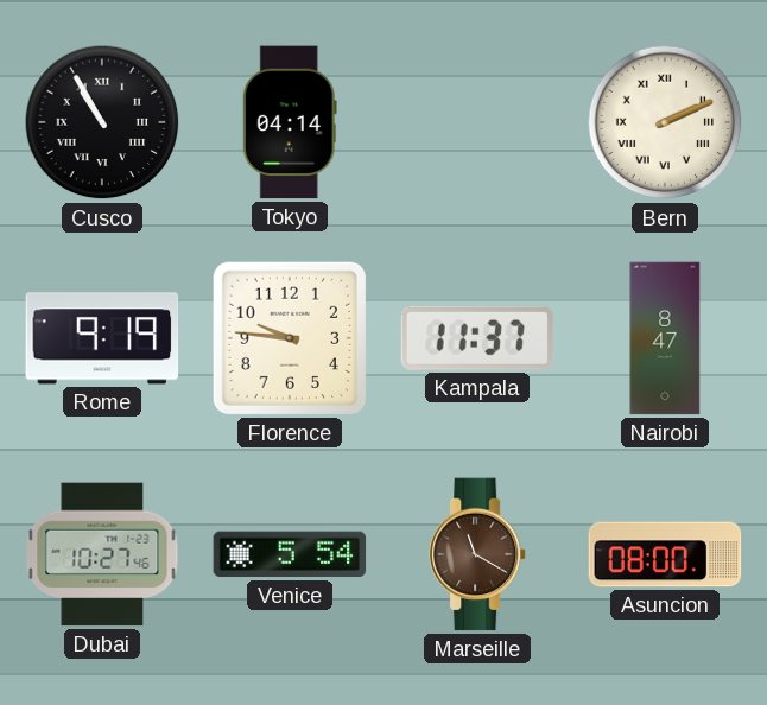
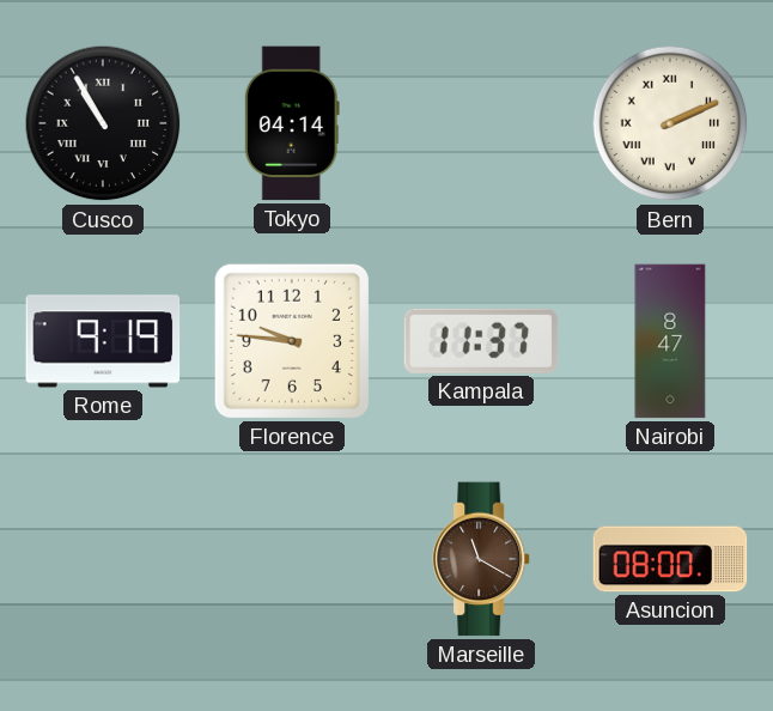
Dubai: 10:27 -> none (102, 554)
Venice: 5:54 -> none (290, 554)
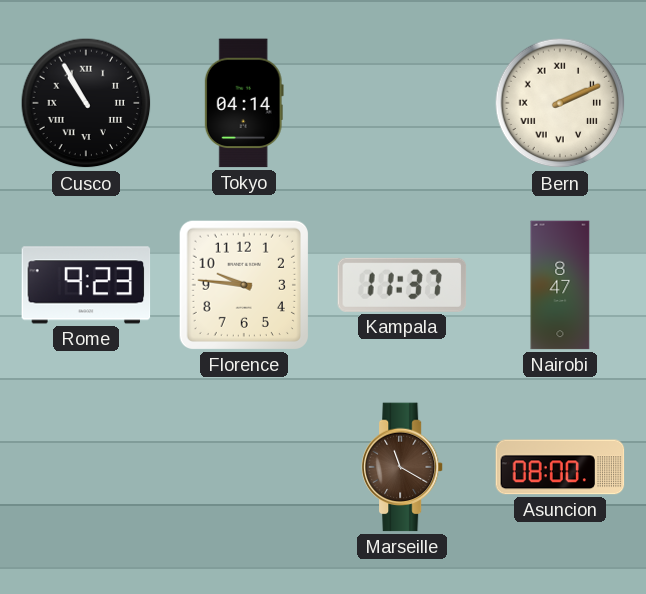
Rome: 9:19 -> 9:23 (86, 285)
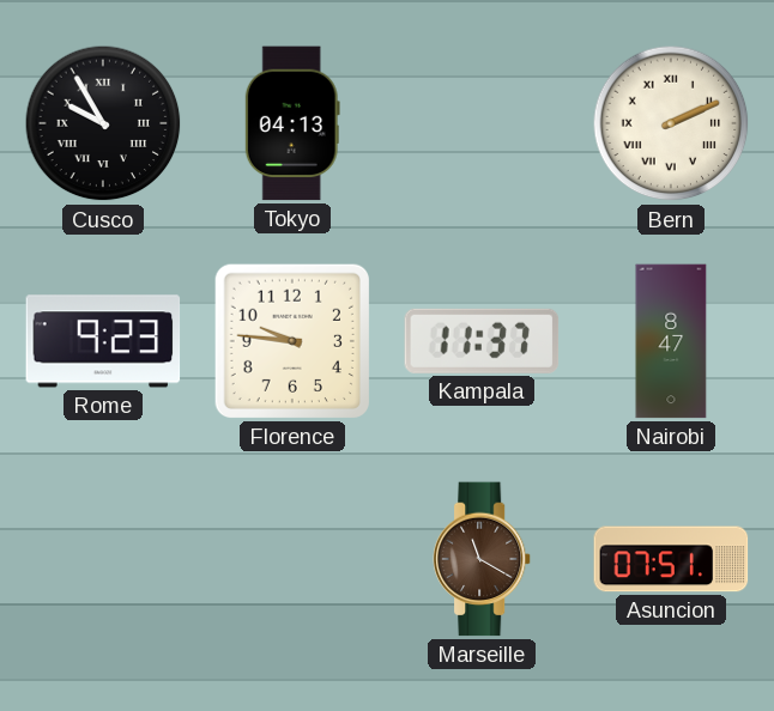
Cusco: 10:55 -> 9:55 (103, 123)
Tokyo: 04:14 -> 04:13 (292, 123)
Asuncion: 08:00 -> 07:51 (671, 559)
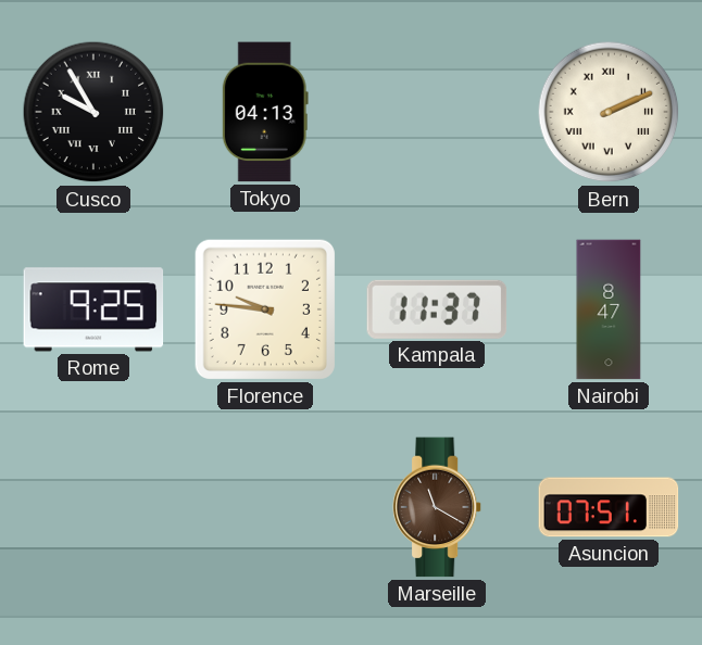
Rome: 9:23 -> 9:25 (93, 309)
